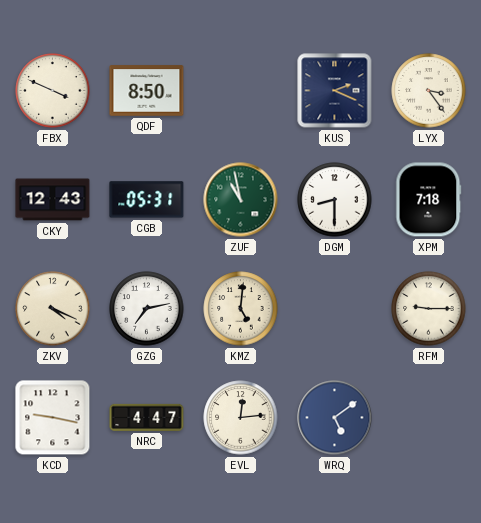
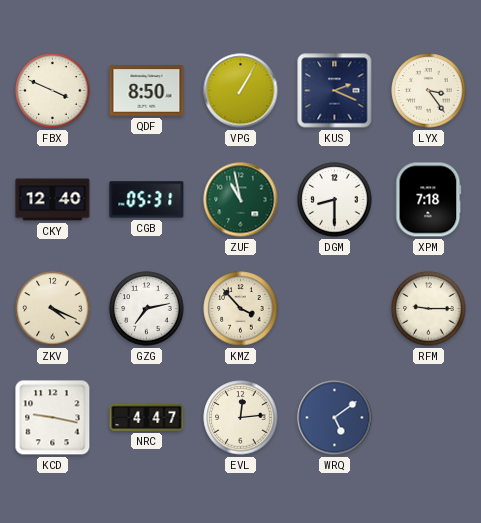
VPG: none -> 1:05 (241, 91)
CKY: 12:43 -> 12:40 (53, 200)
KMZ: 5:01 -> 3:53 (241, 309)
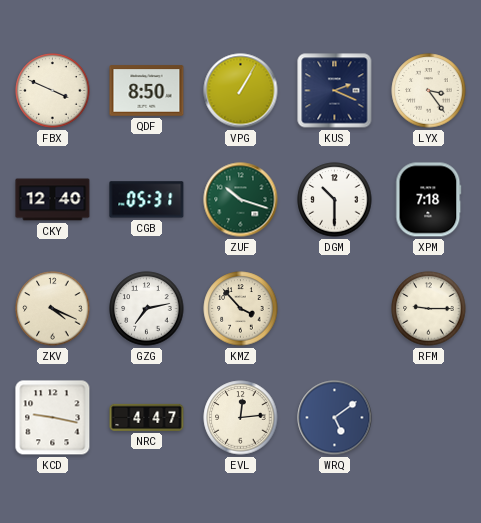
ZUF: 10:58 -> 10:18 (241, 200)
DGM: 8:30 -> 10:30 (335, 200)
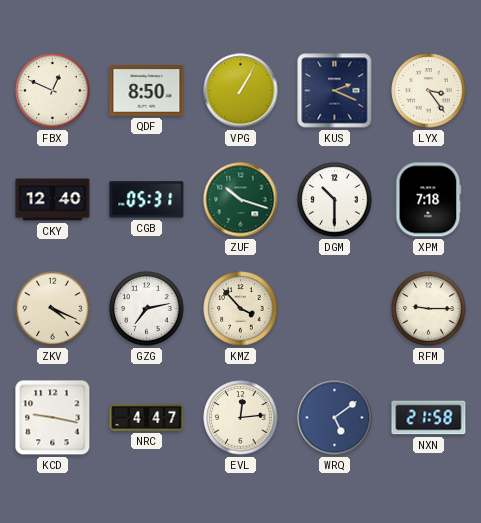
FBX: 3:49 -> 12:49 (53, 91)
NXN: none -> 21:58 (429, 418)
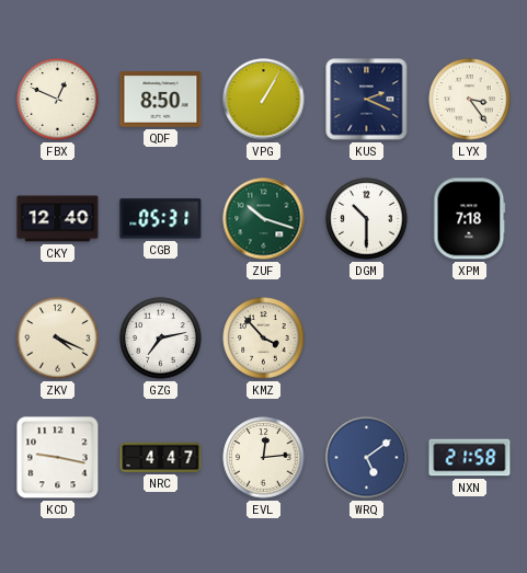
RFM: 9:15 -> none (429, 309)
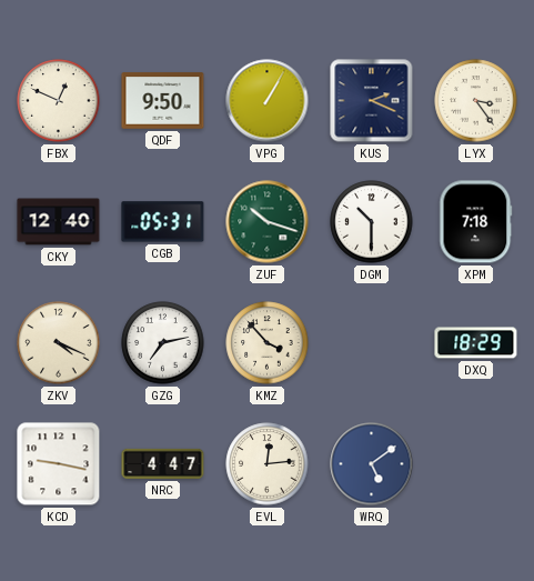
QDF: 8:50 -> 9:50 (163, 101)
DXQ: none -> 18:29 (476, 343)
NXN: 21:58 -> none (470, 458)
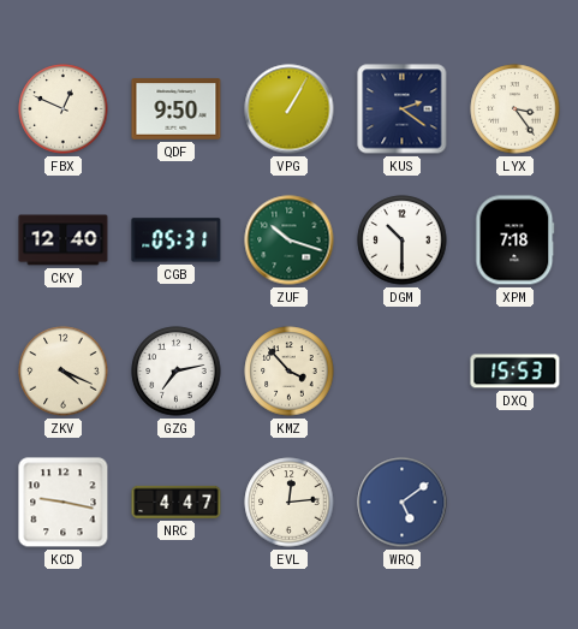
KUS: 2:19 -> 2:21 (403, 109)
DXQ: 18:29 -> 15:53 (516, 372)
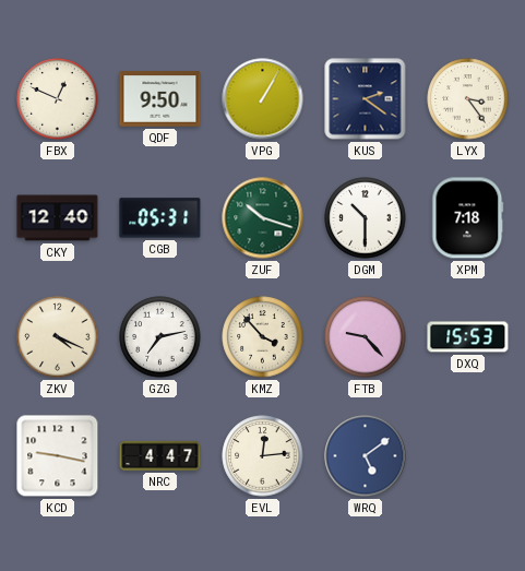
FTB: none -> 9:23 (366, 337)
